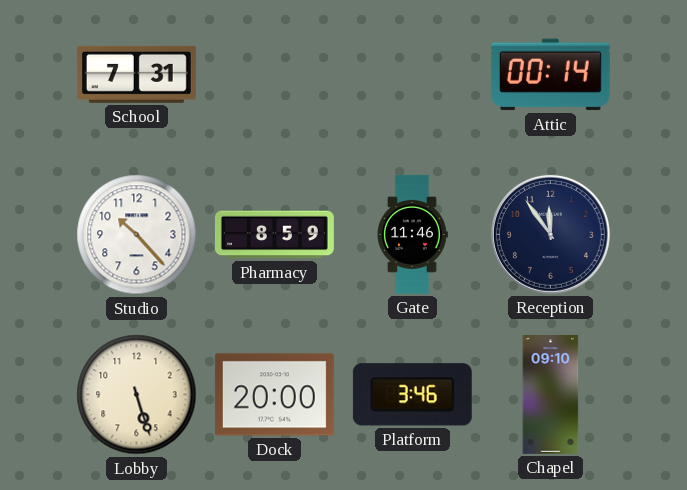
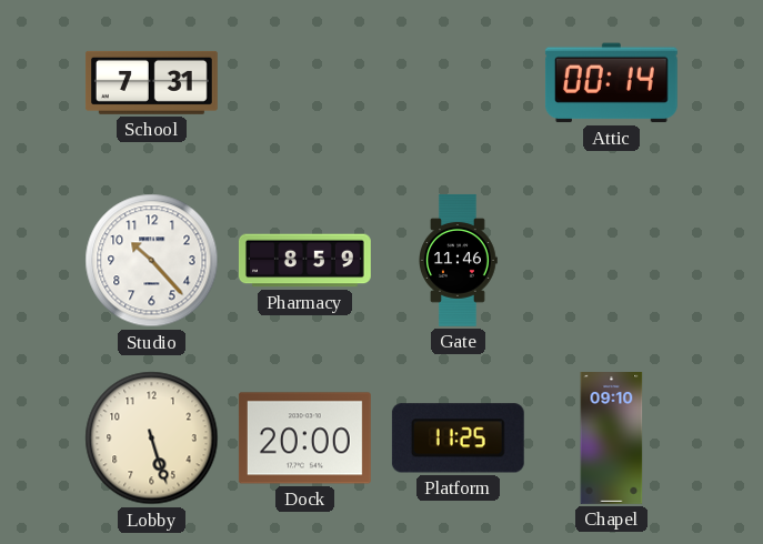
Reception: 11:54 -> none (550, 234)
Platform: 3:46 -> 11:25 (458, 439)
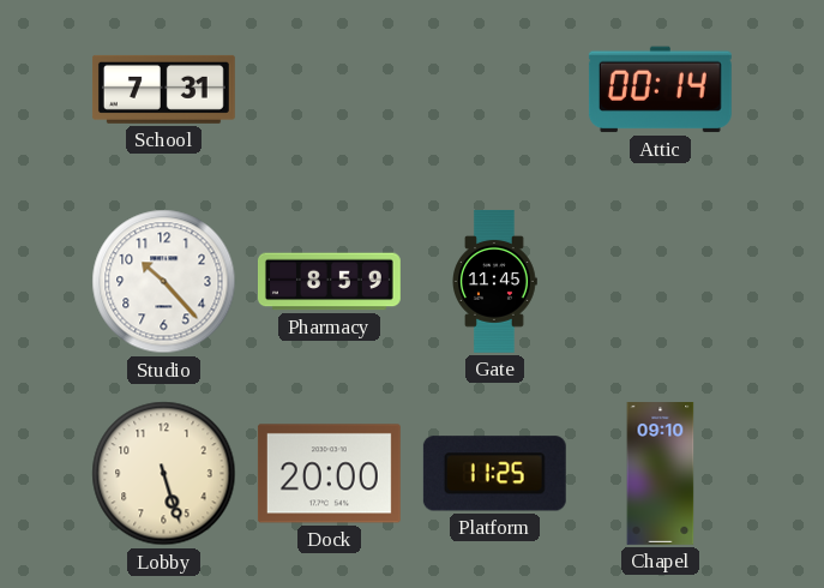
Gate: 11:46 -> 11:45 (495, 281)
